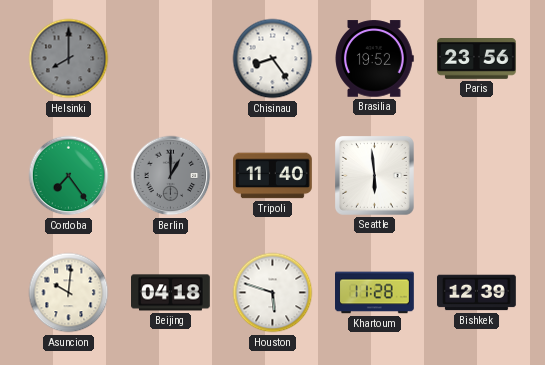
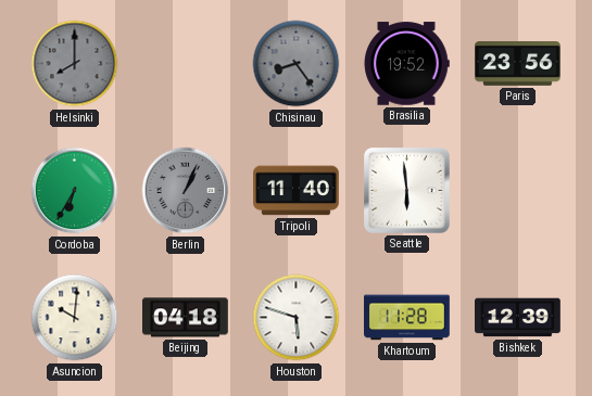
Chisinau dial: white -> grey (297, 64)
Cordoba: 7:24 -> 6:35 (75, 191)
Berlin: 1:00 -> 1:04 (186, 191)
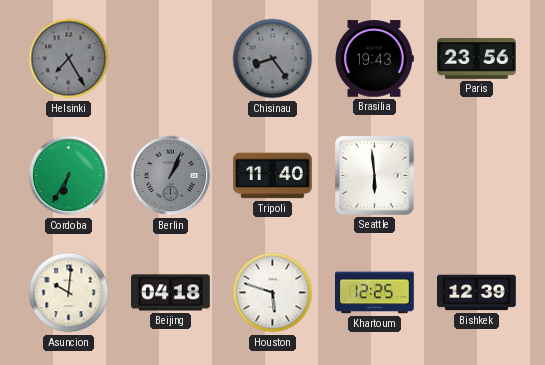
Helsinki: 8:00 -> 7:25 (69, 59)
Brasilia: 19:52 -> 19:43 (374, 59)
Khartoum: 11:28 -> 12:25 (375, 293)
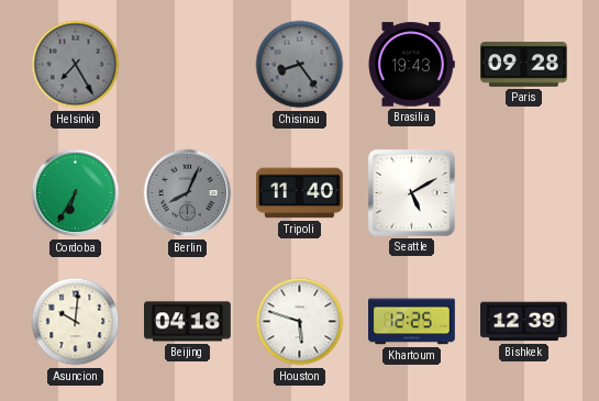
Paris: 23:56 -> 09:28 (524, 65)
Berlin: 1:04 -> 8:04 (188, 193)
Seattle: 5:59 -> 5:10 (412, 193)
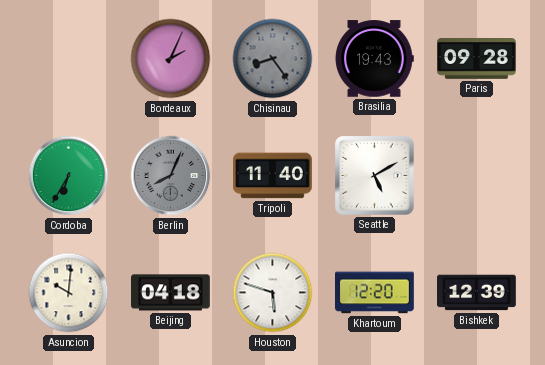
Helsinki: 7:25 -> none (76, 65)
Bordeaux: none -> 2:04 (171, 59)
Khartoum: 12:25 -> 12:20 (375, 293)
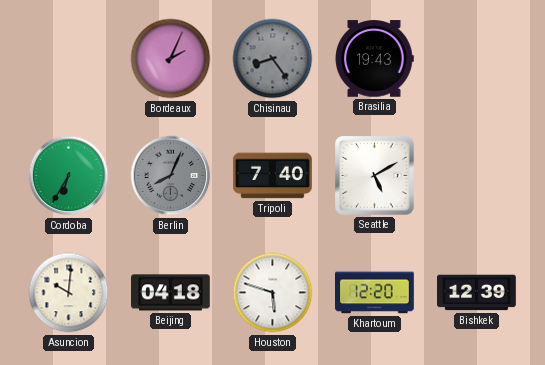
Paris: 09:28 -> none (477, 59)
Tripoli: 11:40 -> 7:40 (273, 176)
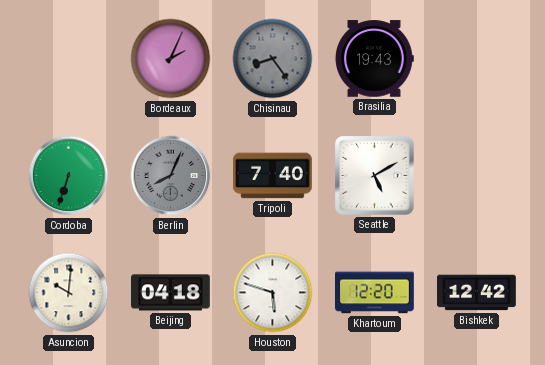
Cordoba: 6:35 -> 6:33 (69, 176)
Bishkek: 12:39 -> 12:42 (477, 293)
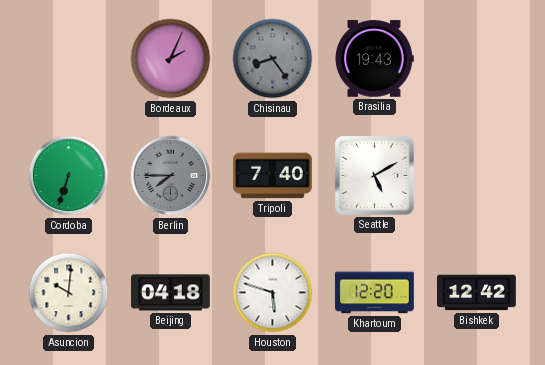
Berlin: 8:04 -> 7:45 (171, 176)
